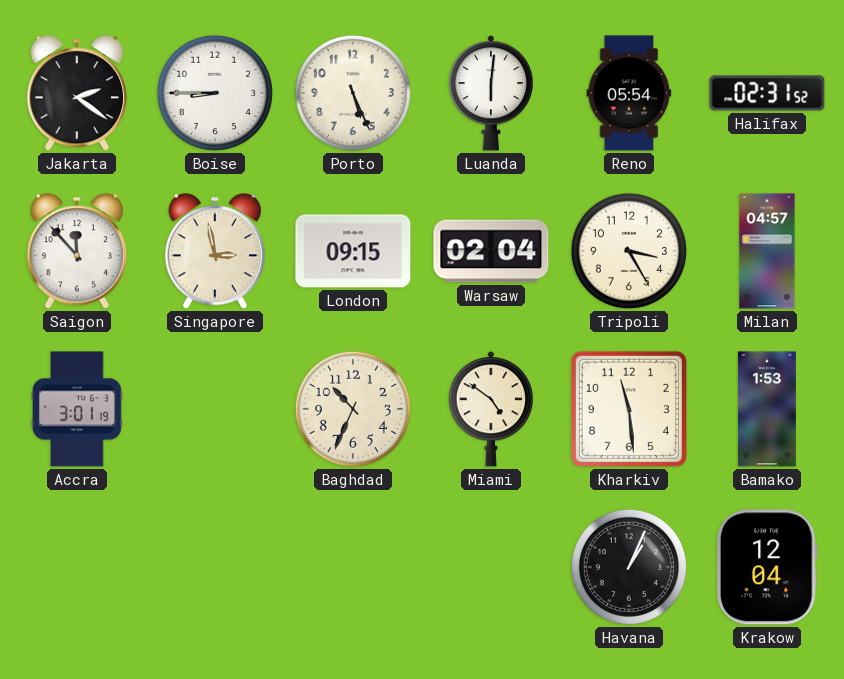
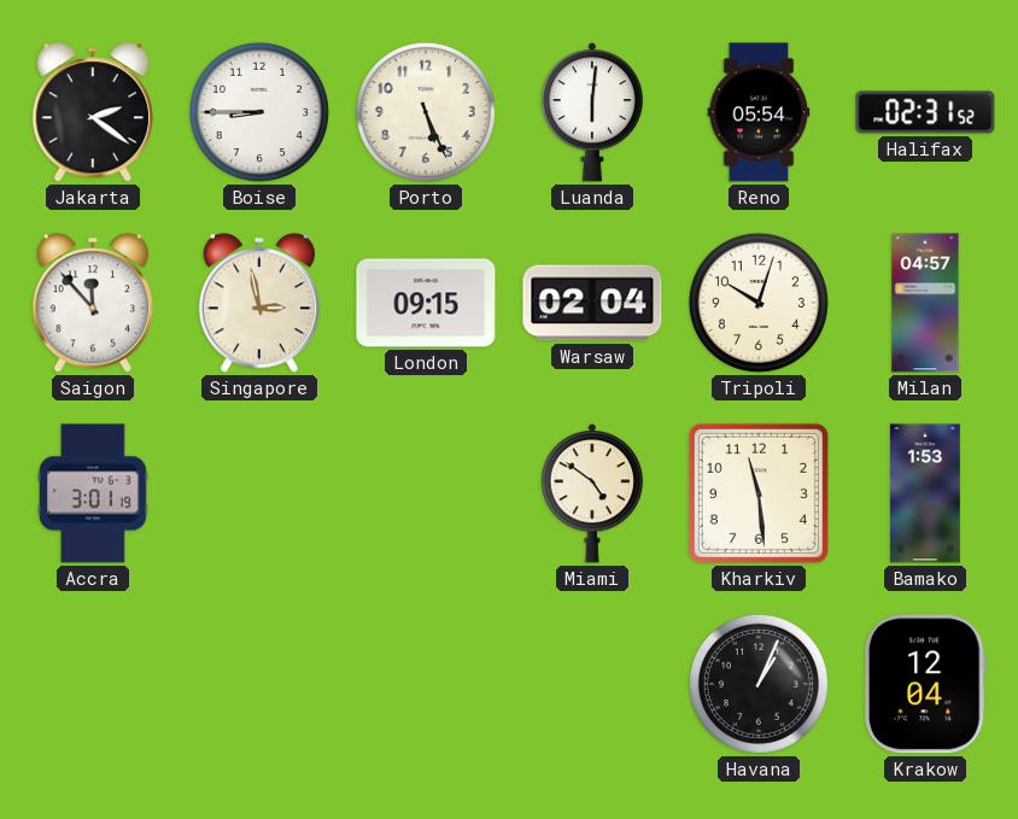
Tripoli: 3:25 -> 10:03 (759, 303)
Baghdad: 10:34 -> none (353, 409)
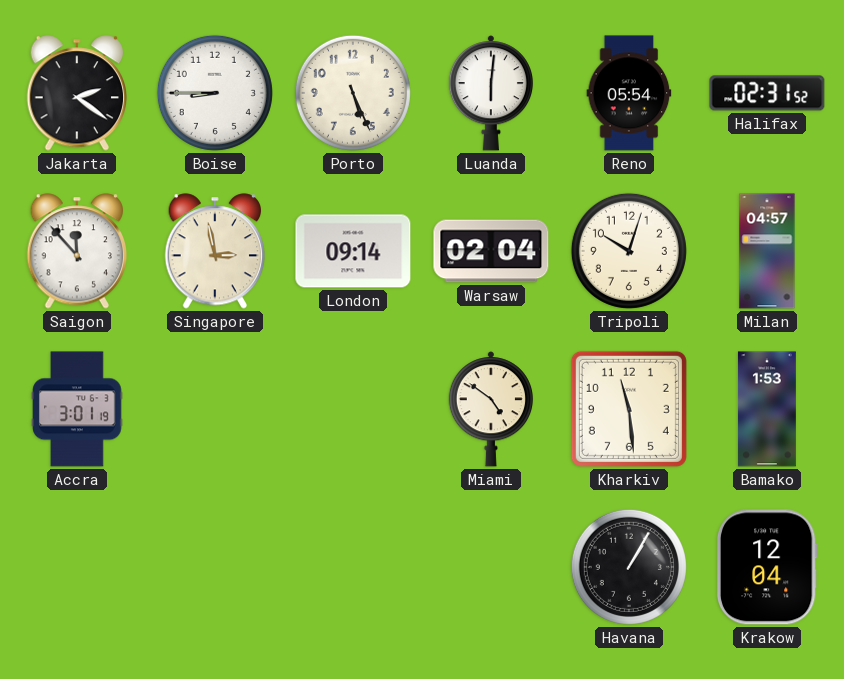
London: 09:15 -> 09:14 (353, 251)
Havana: 1:04 -> 1:05 (629, 567)
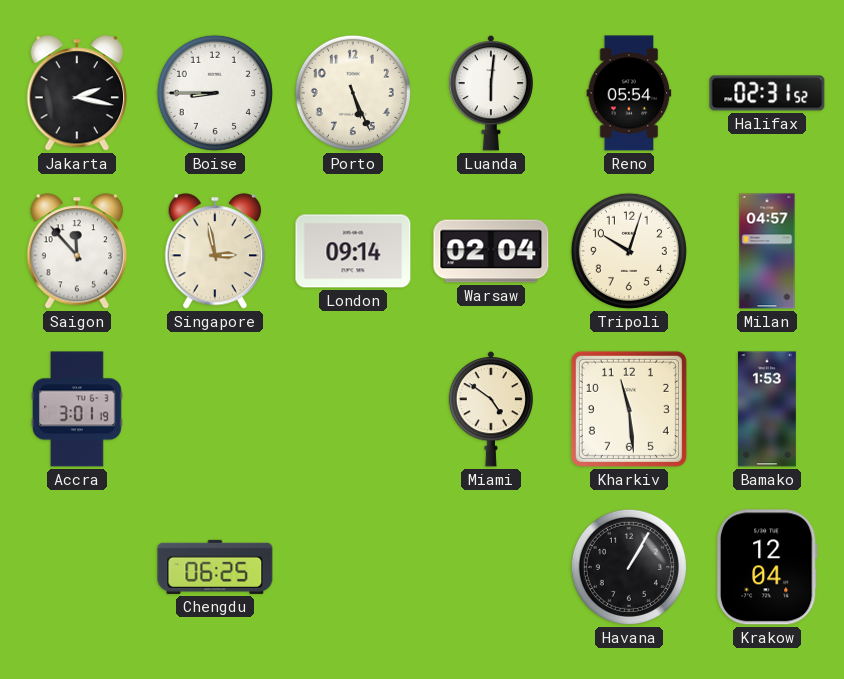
Jakarta: 2:21 -> 2:17 (77, 93)
Chengdu: none -> 06:25 (215, 567)
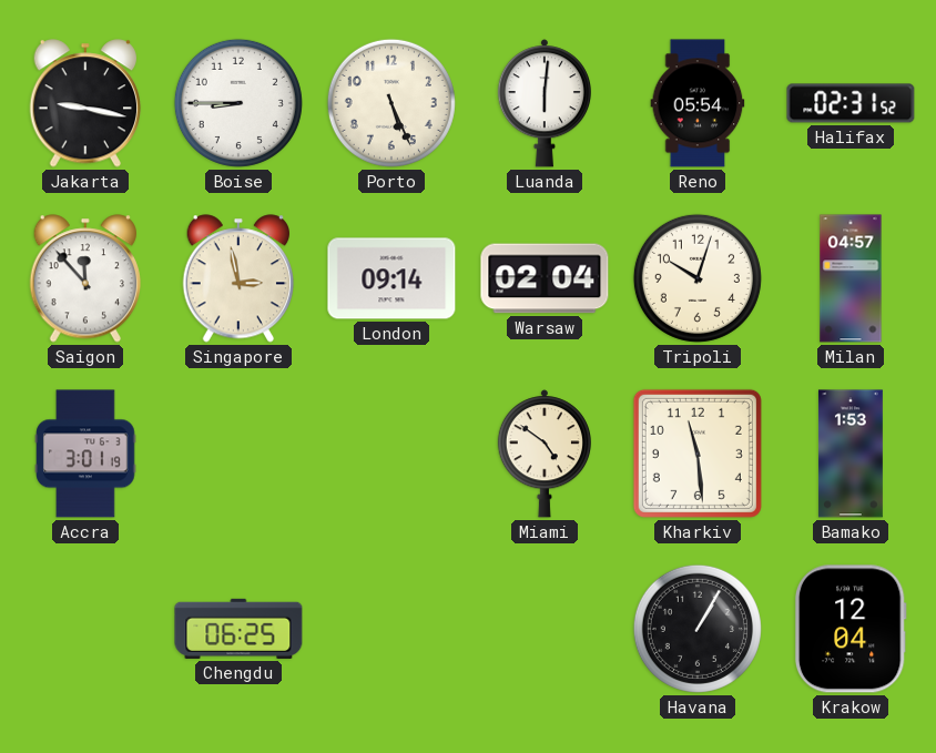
Jakarta: 2:17 -> 9:17 (85, 103)
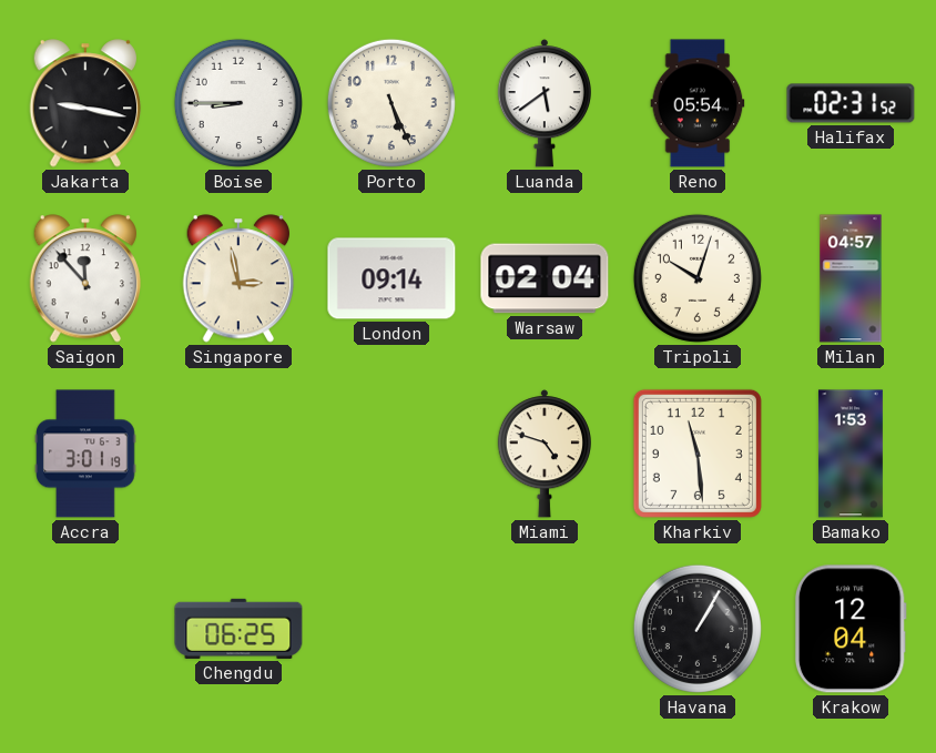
Luanda: 6:01 -> 5:39 (543, 103)
Miami: 4:51 -> 4:48 (543, 454)
